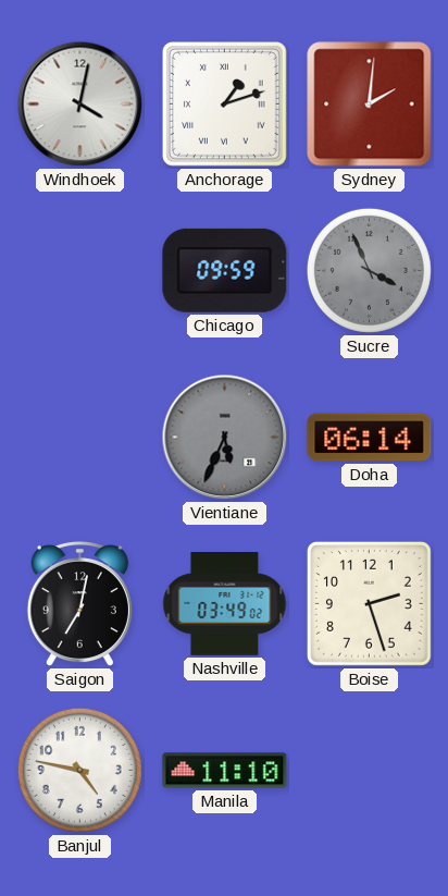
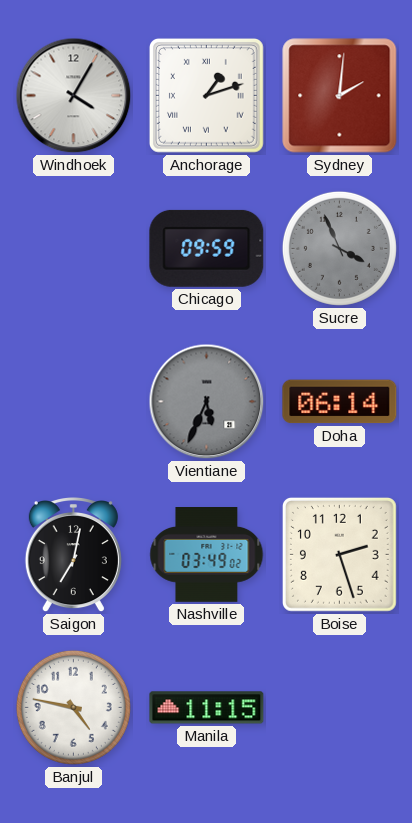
Windhoek: 4:02 -> 4:05 (74, 96)
Manila: 11:10 -> 11:15 (207, 708)
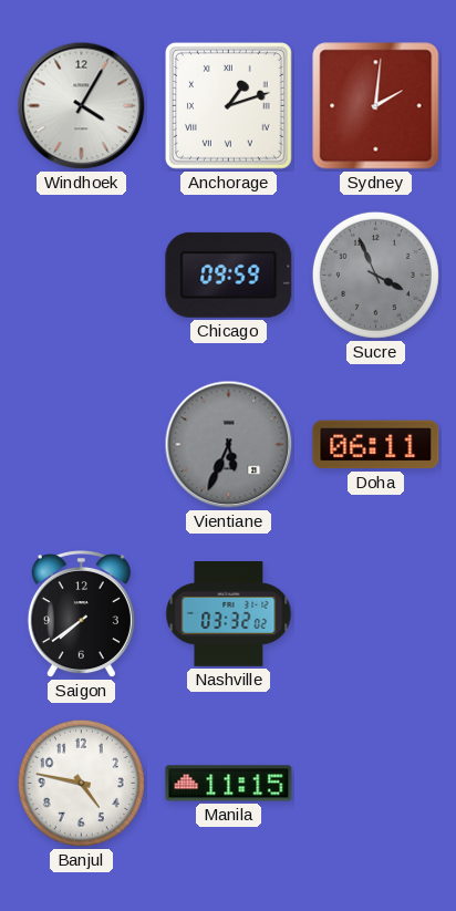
Doha: 06:14 -> 06:11 (376, 445)
Saigon: 7:02 -> 7:39 (81, 614)
Nashville: 03:49 -> 03:32 (229, 614)
Boise: 2:27 -> none (339, 554)
